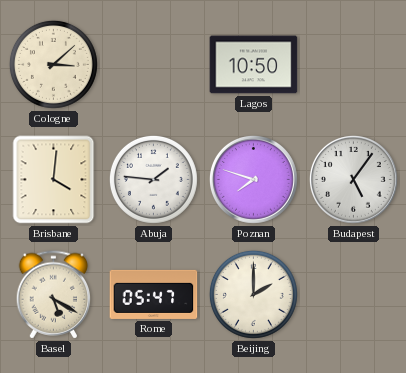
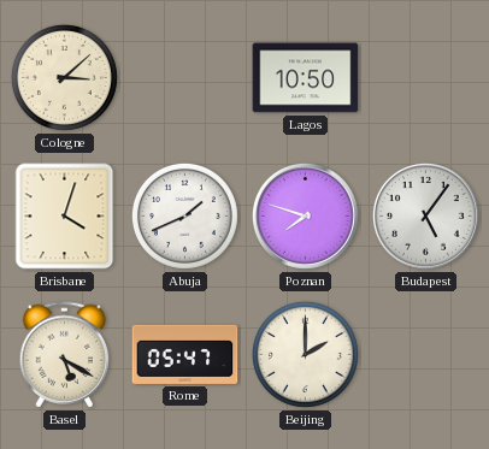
Brisbane: 4:01 -> 4:03 (65, 217)
Abuja: 1:46 -> 1:41 (184, 215)
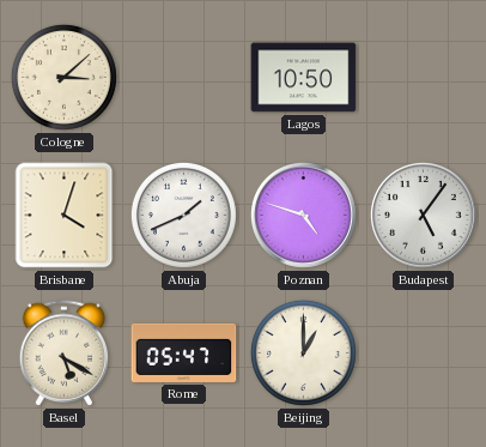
Poznan: 7:48 -> 4:48 (303, 215)
Beijing: 2:00 -> 1:00 (303, 352)
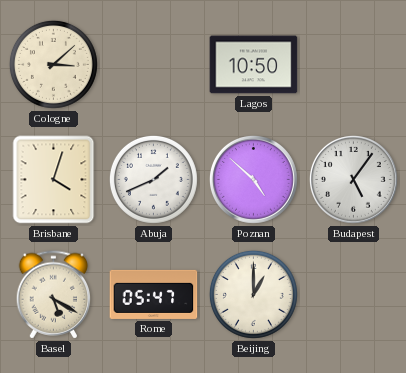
Poznan: 4:48 -> 4:52 (253, 179)
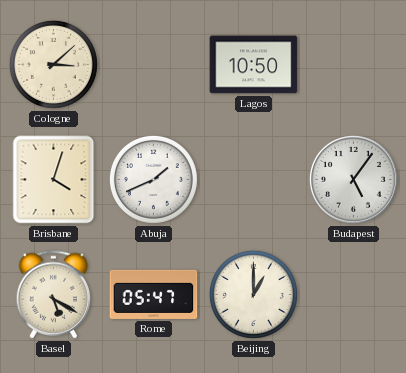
Poznan: 4:52 -> none (253, 179)
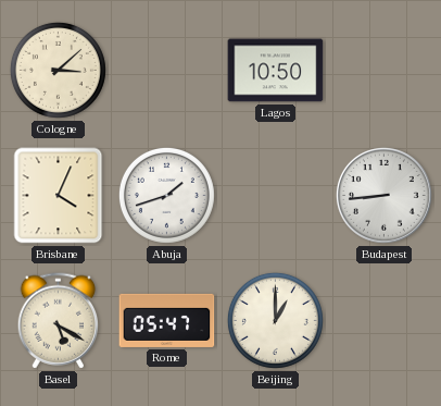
Brisbane: 4:03 -> 4:04 (59, 196)
Abuja: 1:41 -> 1:42 (166, 195)
Budapest: 5:06 -> 8:44 (383, 195)
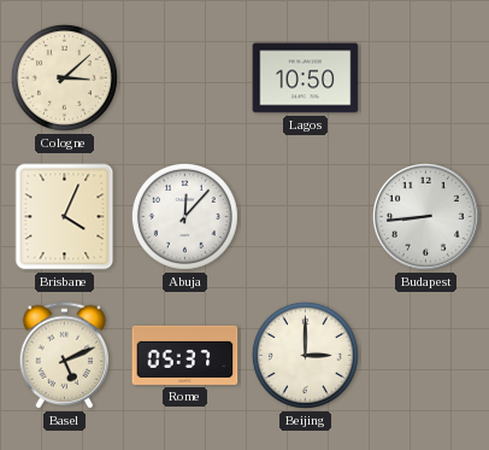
Abuja: 1:42 -> 12:07 (184, 216)
Basel: 5:20 -> 5:11 (65, 356)
Rome: 05:47 -> 05:37 (185, 355)
Beijing: 1:00 -> 3:00 (305, 355)
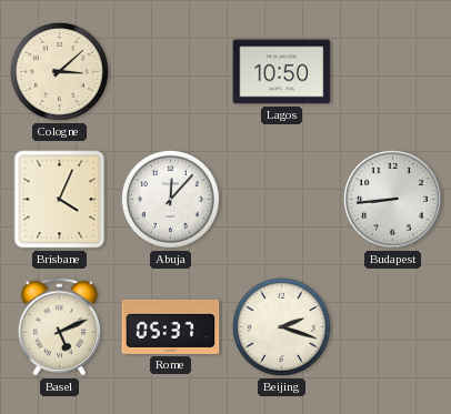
Beijing: 3:00 -> 2:18 (281, 326)
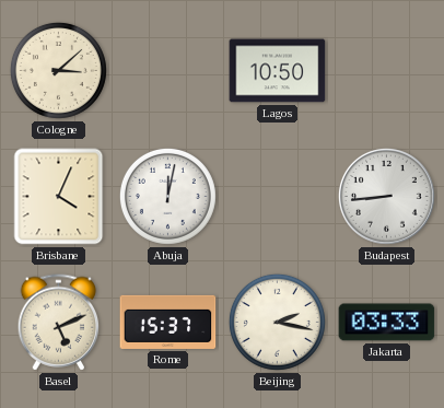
Abuja: 12:07 -> 12:02 (167, 196)
Rome: 05:37 -> 15:37 (168, 322)
Beijing: 2:18 -> 2:17 (277, 322)
Jakarta: none -> 03:33 (387, 323)
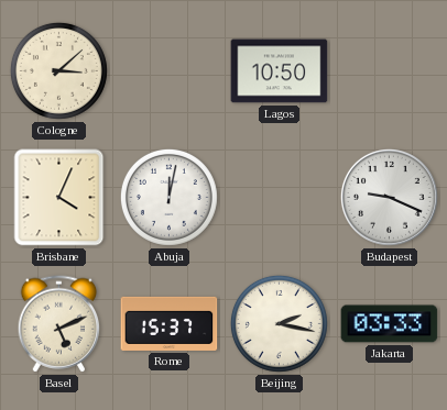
Budapest: 8:44 -> 9:19 (389, 197)
